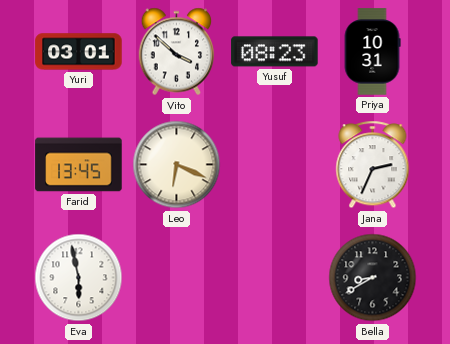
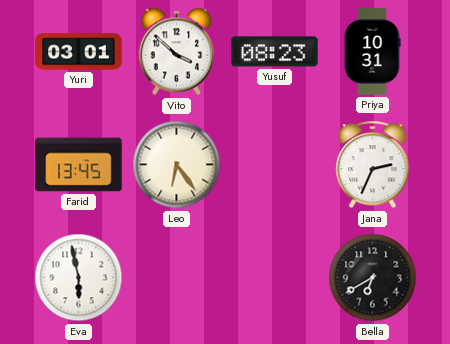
Leo: 6:19 -> 6:24 (177, 165)
Bella: 8:40 -> 6:40 (373, 278)
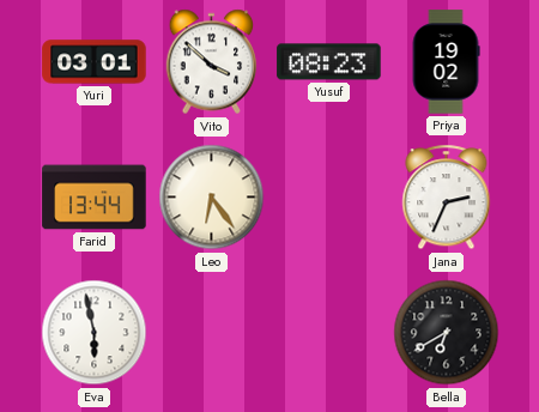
Priya: 10:31 -> 19:02 (446, 62)
Farid: 13:45 -> 13:44 (95, 198)
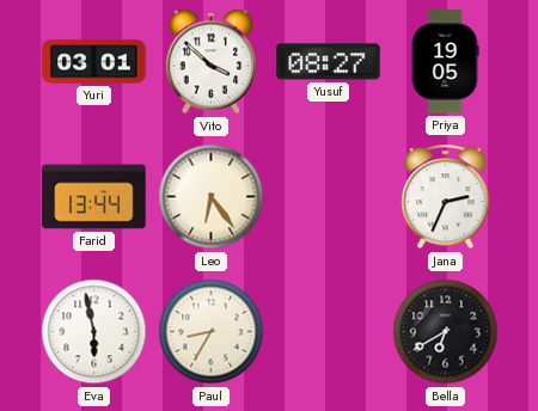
Yusuf: 08:23 -> 08:27 (329, 62)
Priya: 19:02 -> 19:05 (445, 62)
Paul: none -> 8:35 (212, 332)
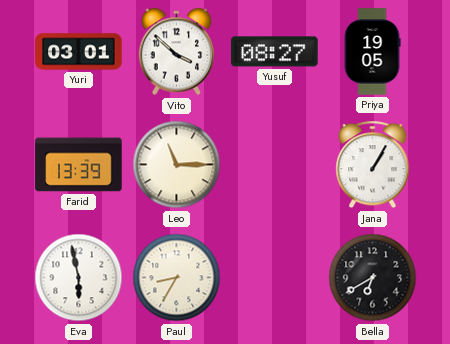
Farid: 13:44 -> 13:39 (79, 165)
Leo: 6:24 -> 11:15 (177, 165)
Jana: 2:34 -> 1:05 (373, 165)
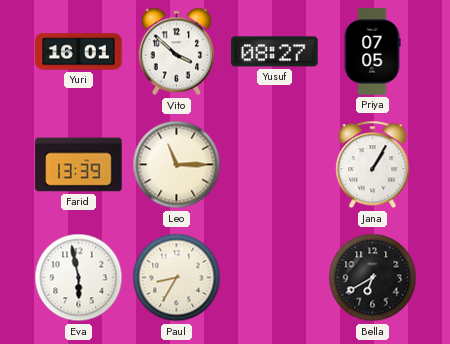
Yuri: 03:01 -> 16:01 (79, 52)
Priya: 19:05 -> 07:05 (372, 52)
